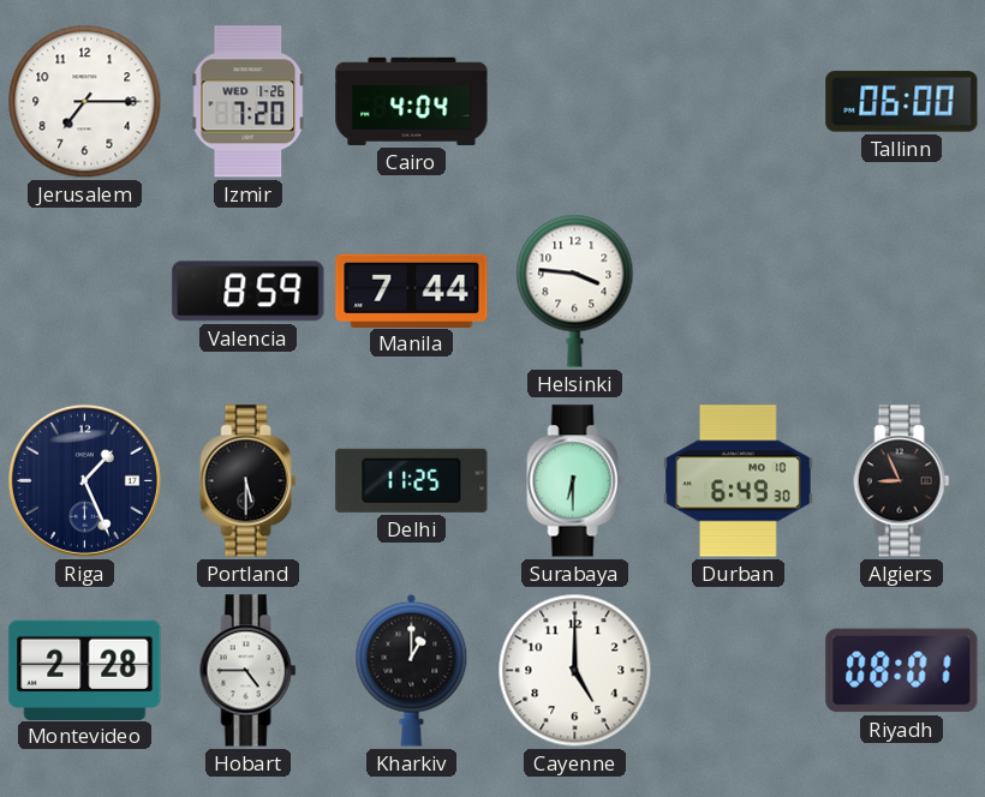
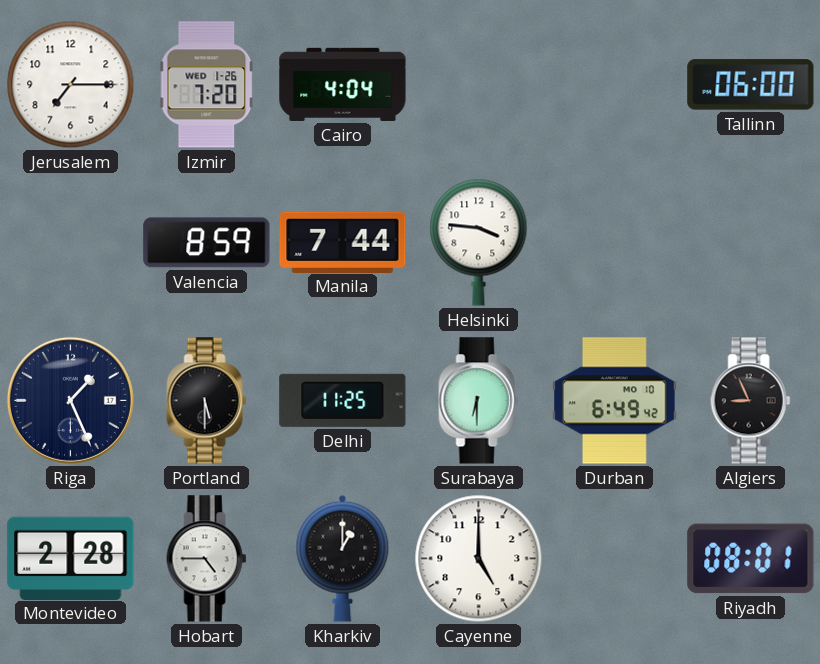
Durban: 6:49:30 -> 6:49:42 (615, 401)
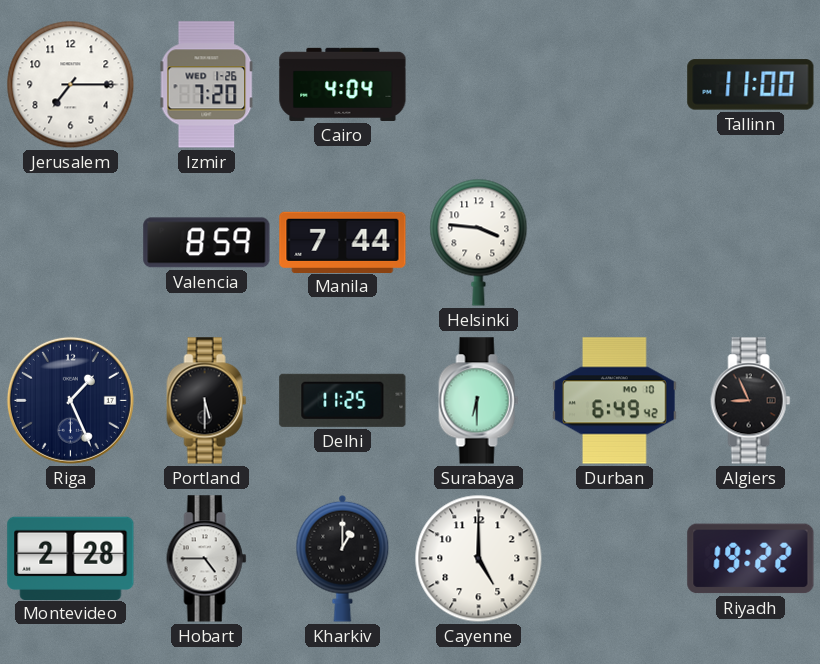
Tallinn: 06:00 -> 11:00 (751, 85)
Riyadh: 08:01 -> 19:22 (751, 559)
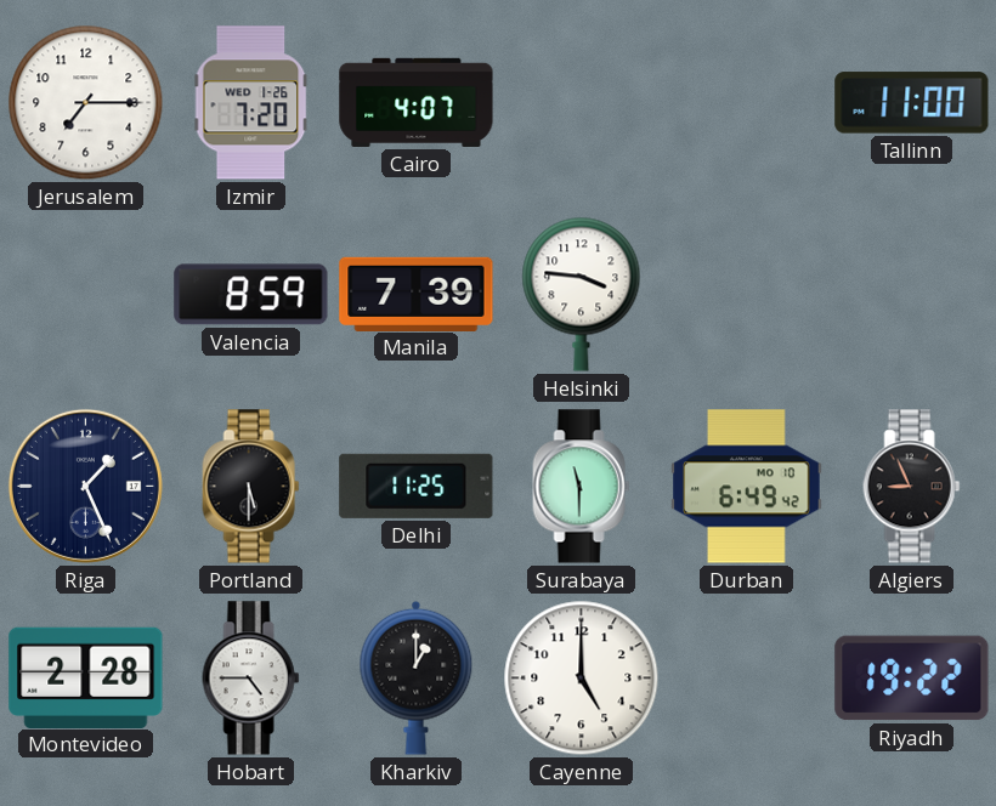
Cairo: 4:04 -> 4:07 (417, 102)
Manila: 7:44 -> 7:39 (417, 294)
Surabaya: 6:30 -> 11:30 (582, 487)
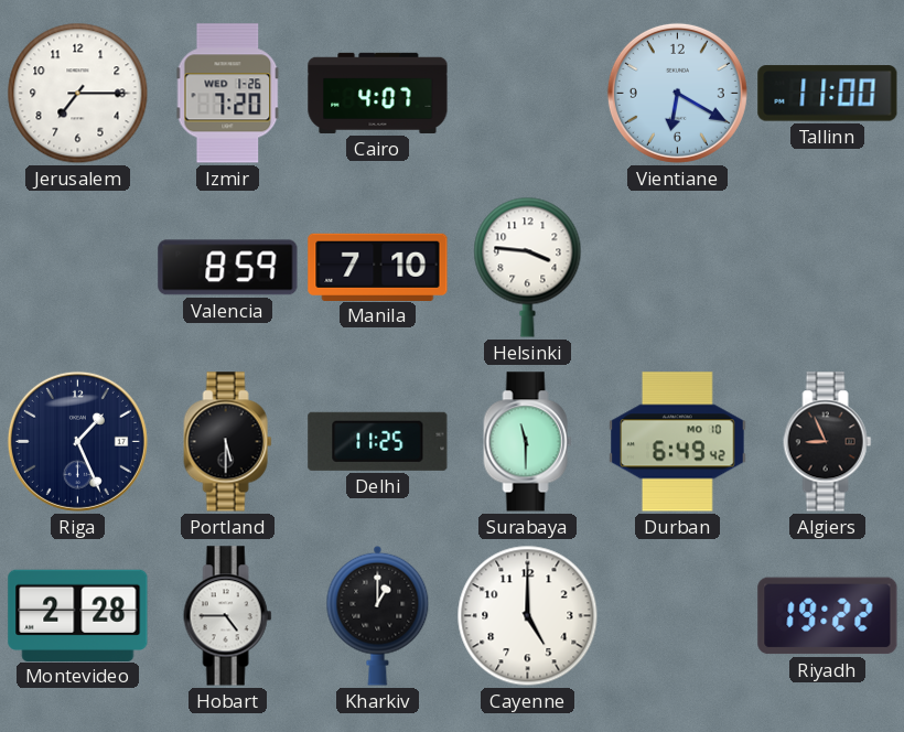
Vientiane: none -> 6:20 (677, 93)
Manila: 7:39 -> 7:10 (378, 267)
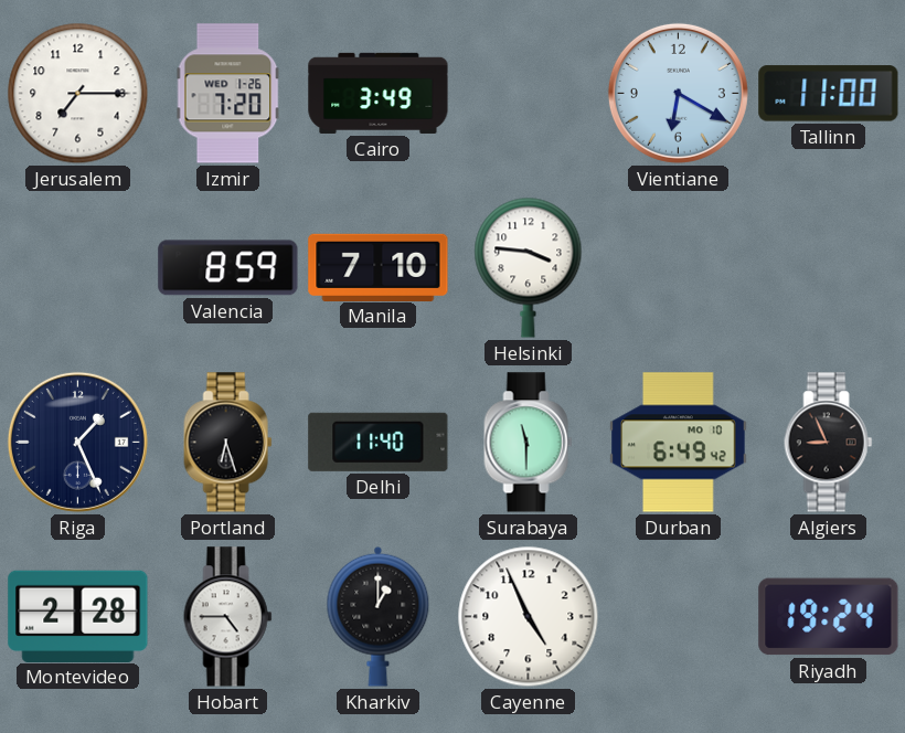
Cairo: 4:07 -> 3:49 (379, 93)
Portland: 5:30 -> 6:27 (228, 443)
Delhi: 11:25 -> 11:40 (379, 442)
Cayenne: 5:00 -> 4:56 (529, 617)
Riyadh: 19:22 -> 19:24 (829, 617)
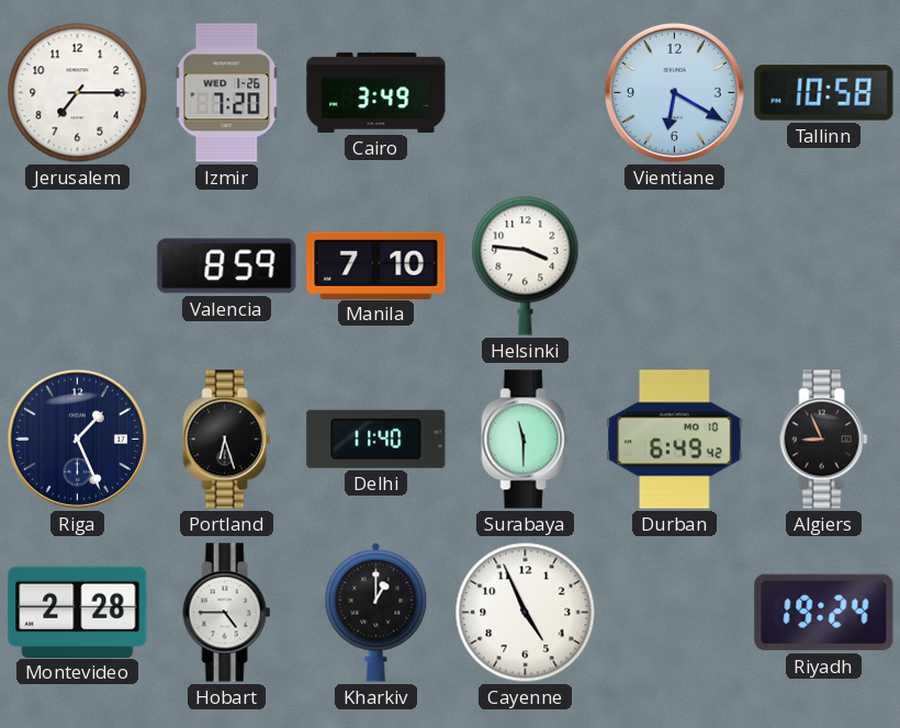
Tallinn: 11:00 -> 10:58 (824, 93)
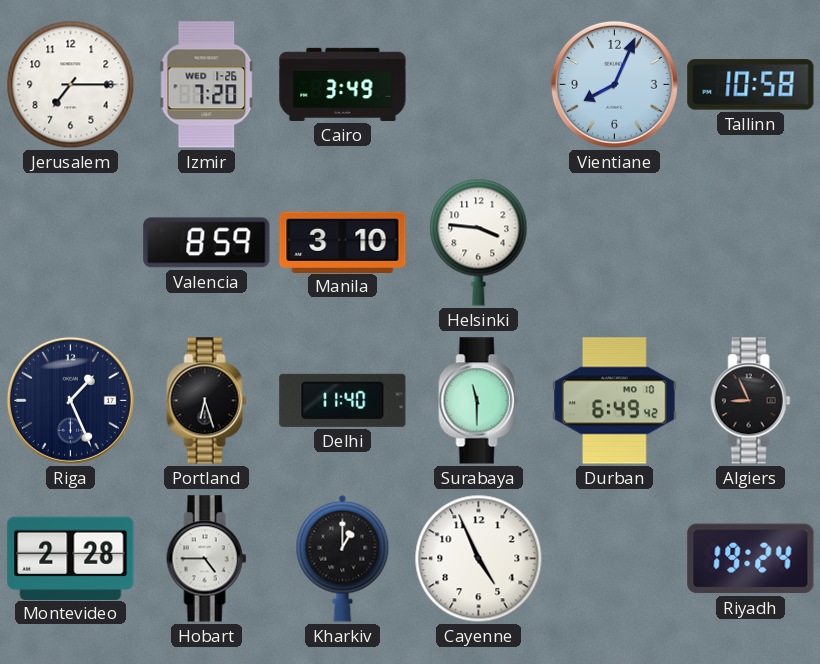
Vientiane: 6:20 -> 8:04 (614, 84)
Manila: 7:10 -> 3:10 (343, 242)
